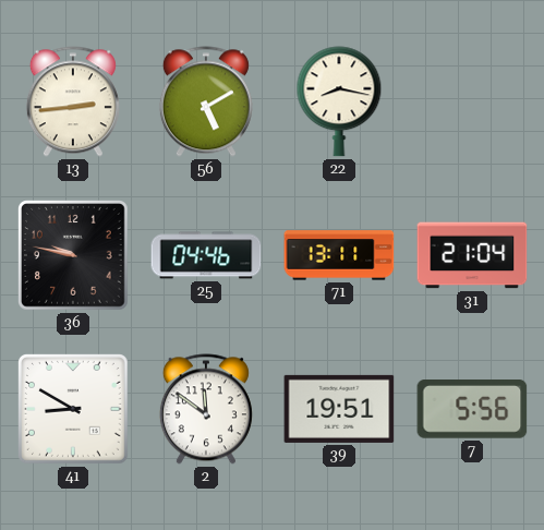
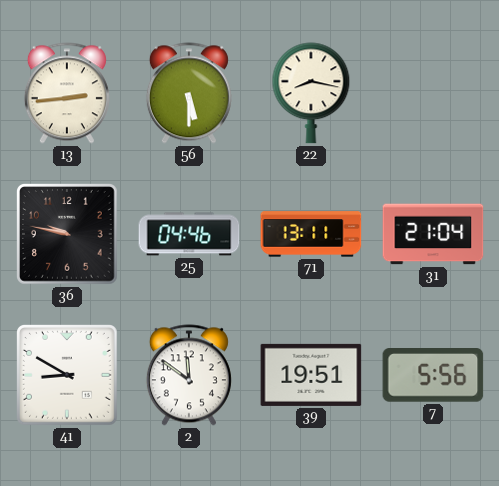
56: 5:10 -> 5:30 (189, 93)
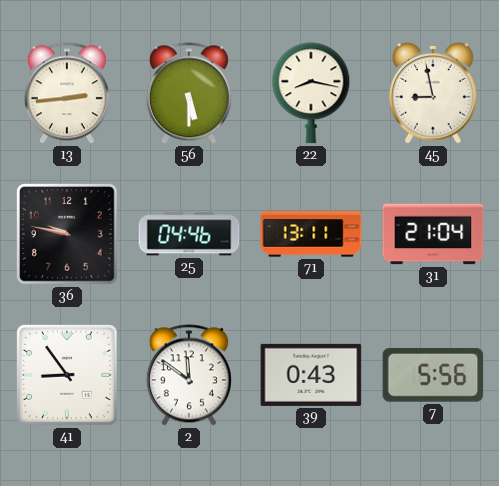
45: none -> 8:58 (434, 94)
41: 8:50 -> 8:54 (68, 376)
39: 19:51 -> 0:43 (311, 375)
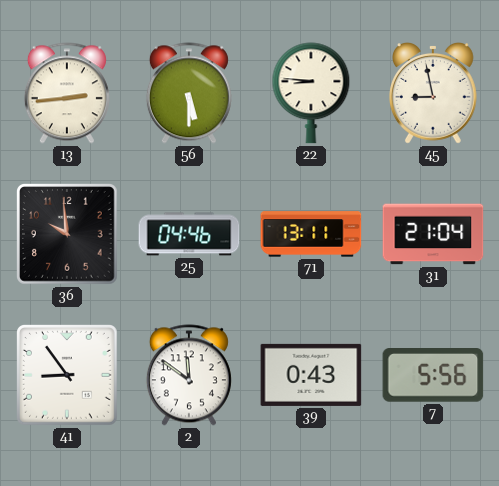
22: 8:17 -> 8:46 (311, 93)
36: 9:47 -> 9:59 (68, 235)
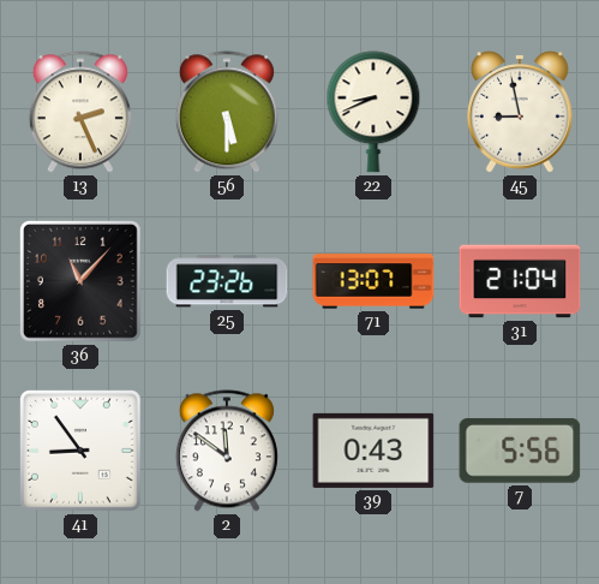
13: 2:44 -> 2:26 (80, 112)
22: 8:46 -> 8:41 (373, 112)
36: 9:59 -> 11:07 (82, 282)
25: 04:46 -> 23:26 (227, 281)
71: 13:11 -> 13:07 (373, 281)
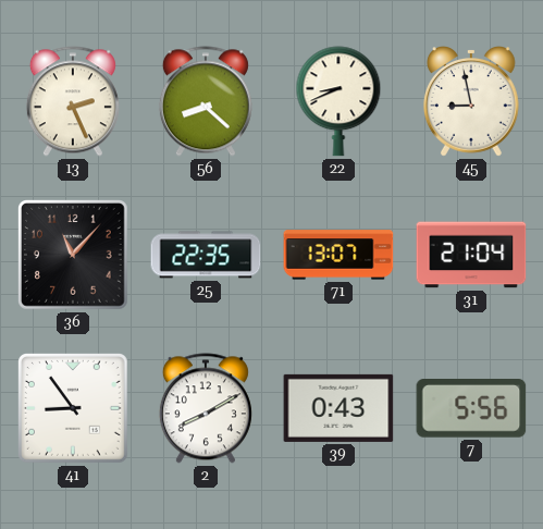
56: 5:30 -> 8:22 (206, 101)
25: 23:26 -> 22:35 (206, 255)
2: 11:51 -> 8:10 (206, 408)
